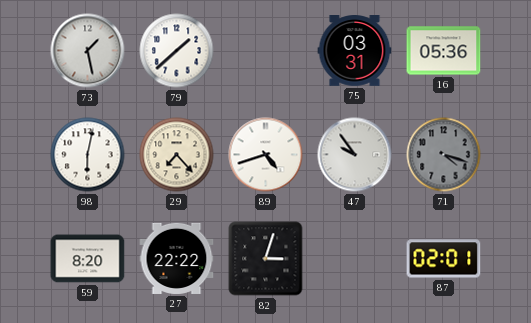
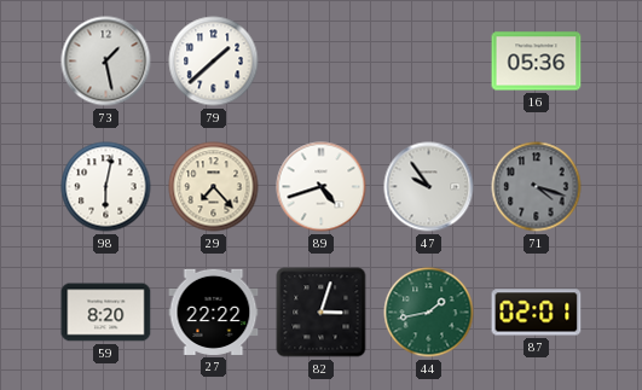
75: 03:31 -> none (355, 51)
44: none -> 1:43 (429, 313)
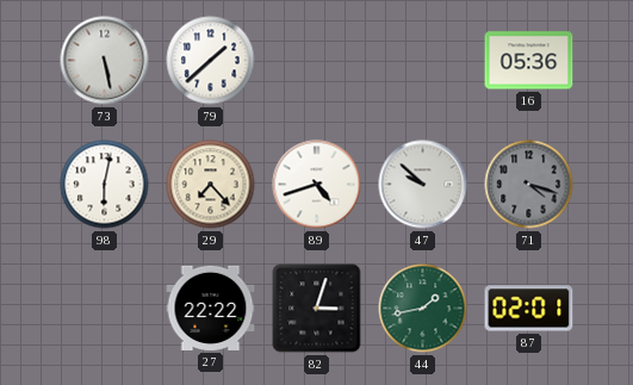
73: 1:28 -> 5:28 (105, 61)
47: 9:54 -> 9:52 (423, 185)
59: 8:20 -> none (106, 313)
